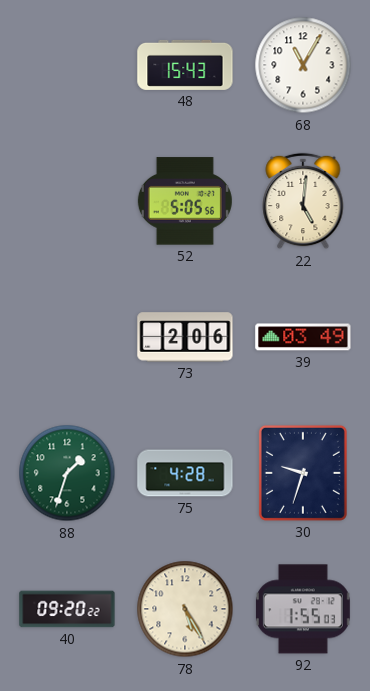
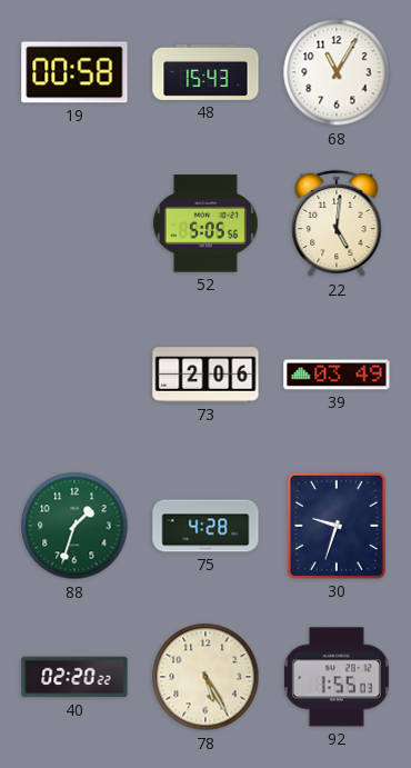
19: none -> 00:58 (74, 72)
40: 09:20 -> 02:20 (74, 677)
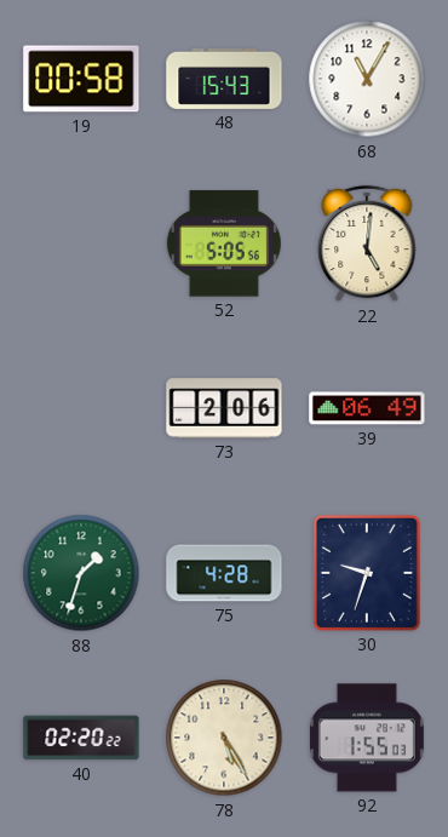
39: 03:49 -> 06:49 (367, 408)
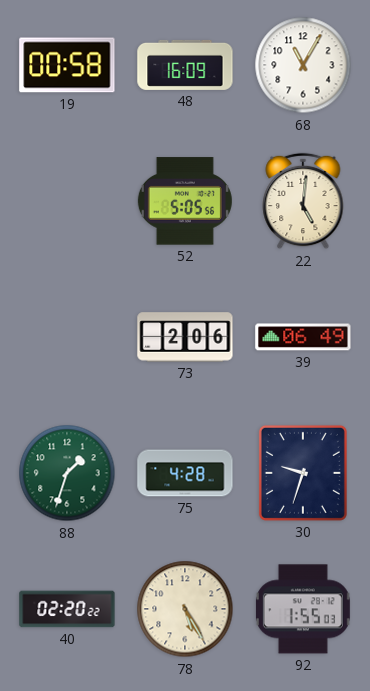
48: 15:43 -> 16:09 (185, 65)
